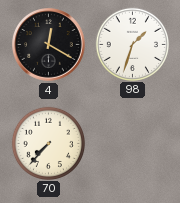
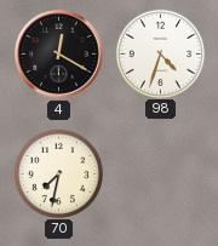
98: 1:33 -> 4:33 (160, 53)
70: 7:37 -> 7:32 (58, 173)
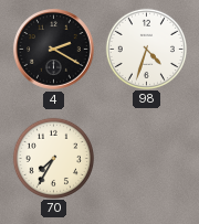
4: 12:20 -> 2:20 (54, 50)
70: 7:32 -> 7:35 (53, 158)
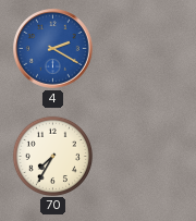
4 dial: black -> blue (53, 49)
98: 4:33 -> none (146, 49)
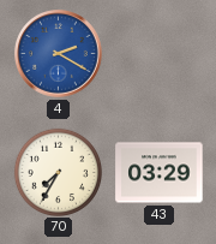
43: none -> 03:29 (160, 173)
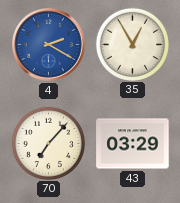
35: none -> 12:55 (132, 44)
70: 7:35 -> 7:07 (48, 143)
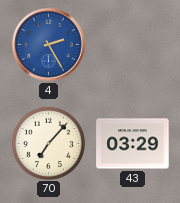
4: 2:20 -> 2:25 (49, 45)
35: 12:55 -> none (132, 44)
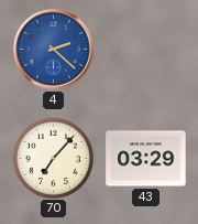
4: 2:25 -> 2:22 (54, 50)
